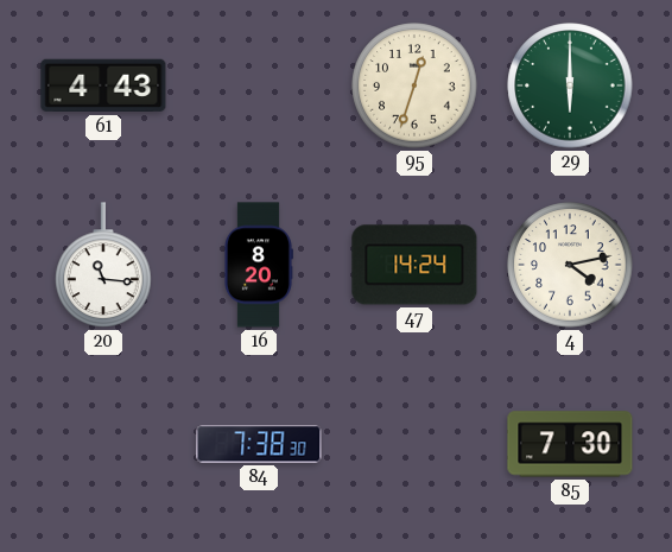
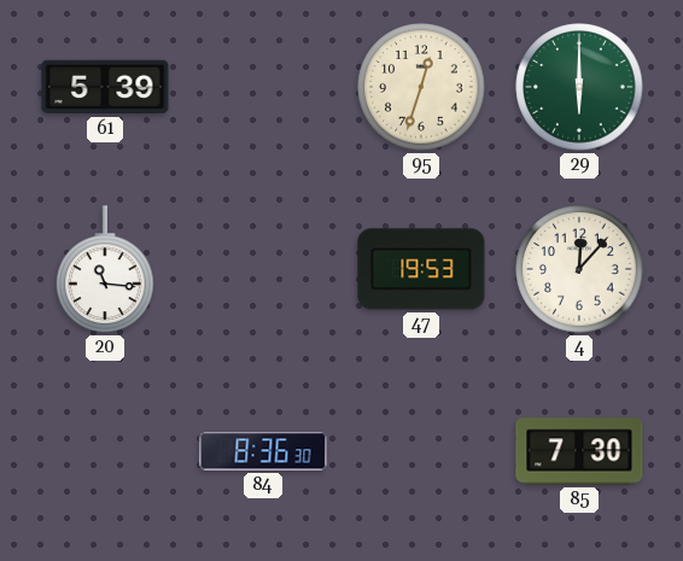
61: 4:43 -> 5:39 (105, 87)
16: 8:20 -> none (258, 265)
47: 14:24 -> 19:53 (421, 269)
4: 4:13 -> 12:07 (579, 269)
84: 7:38 -> 8:36 (263, 451)
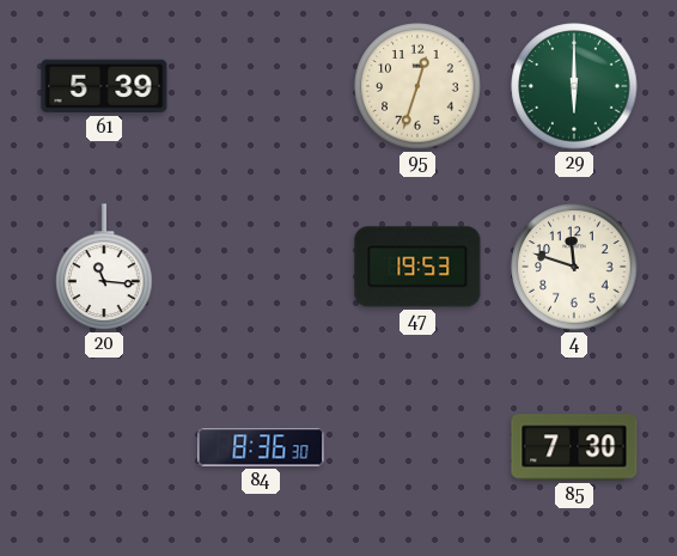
4: 12:07 -> 11:48 (574, 267)
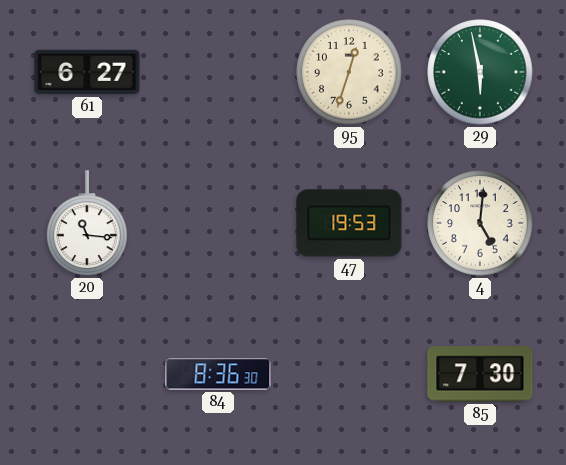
61: 5:39 -> 6:27 (87, 72)
29: 6:00 -> 5:58 (480, 72)
4: 11:48 -> 5:01 (480, 223)
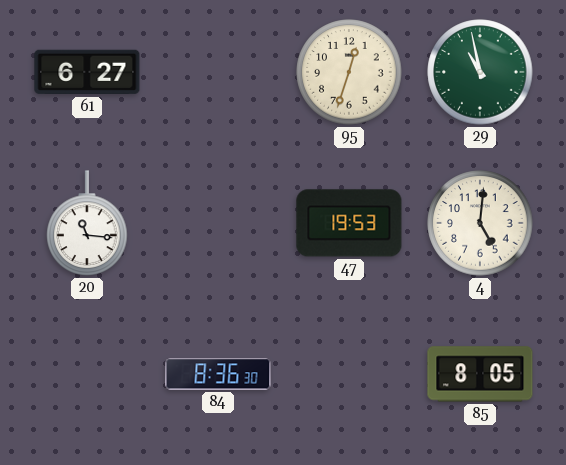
29: 5:58 -> 10:58 (480, 72)
85: 7:30 -> 8:05 (480, 374)
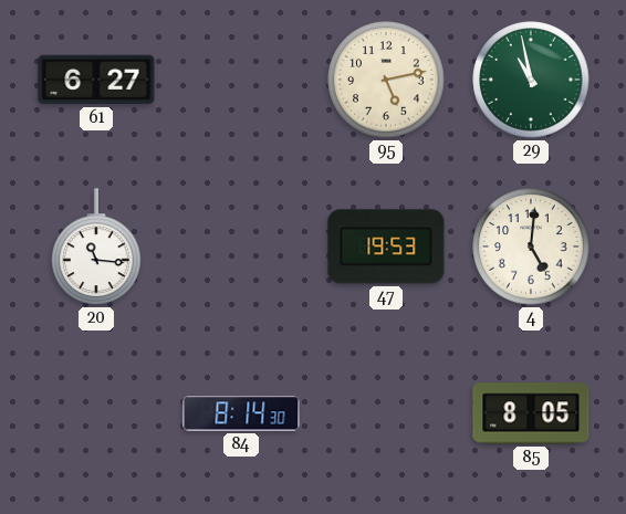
95: 12:33 -> 5:13 (386, 80)
84: 8:36 -> 8:14 (241, 413)
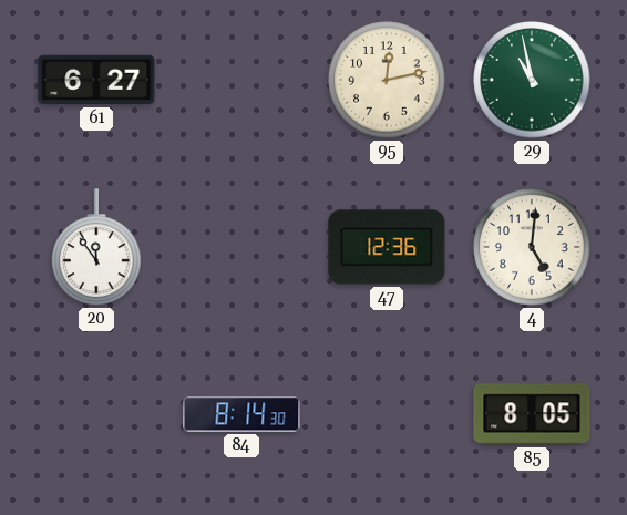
95: 5:13 -> 12:13 (387, 80)
20: 11:16 -> 11:54 (96, 247)
47: 19:53 -> 12:36 (387, 247)
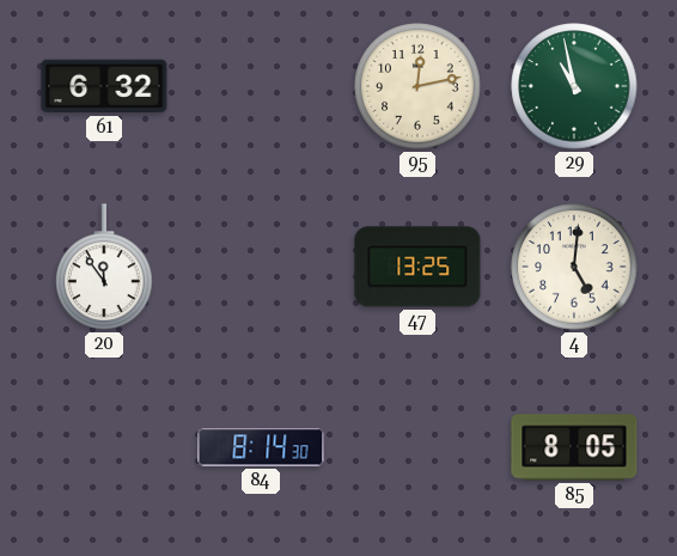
61: 6:27 -> 6:32 (104, 86)
47: 12:36 -> 13:25 (417, 267)
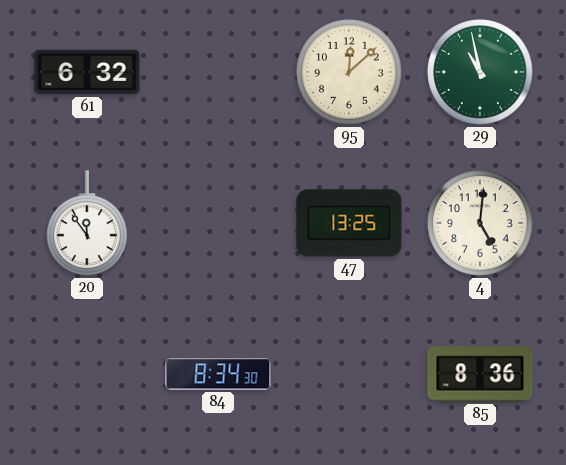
95: 12:13 -> 12:08 (349, 72)
84: 8:14 -> 8:34 (218, 374)
85: 8:05 -> 8:36 (480, 374)
